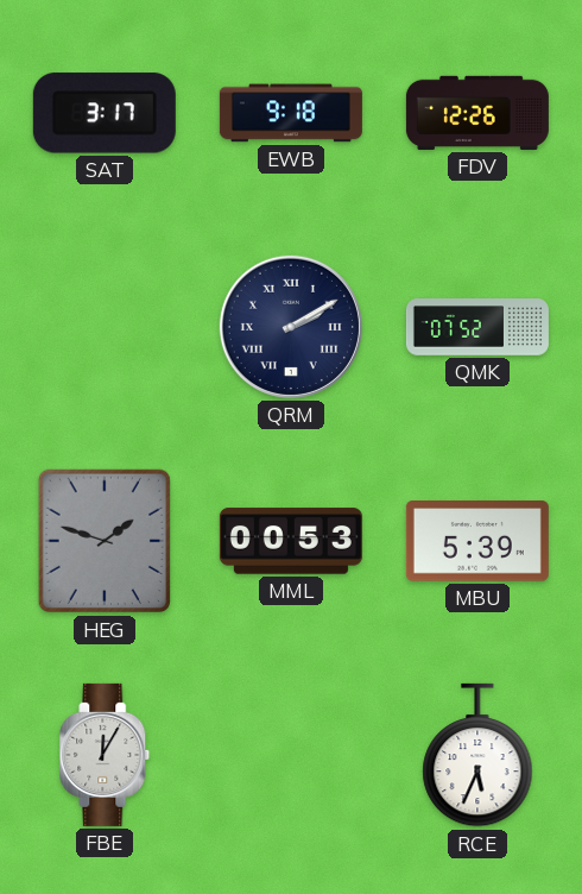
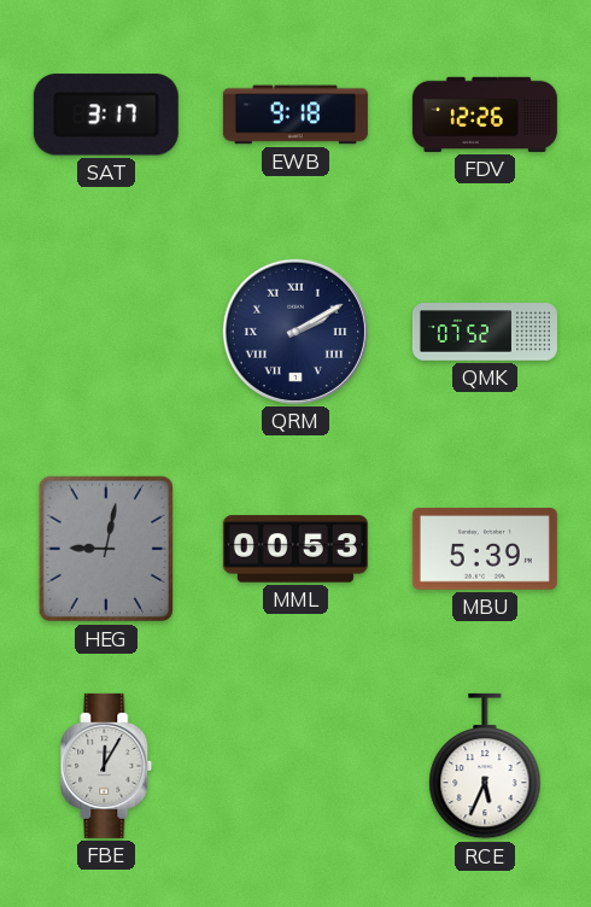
HEG: 1:48 -> 9:02 (105, 549)
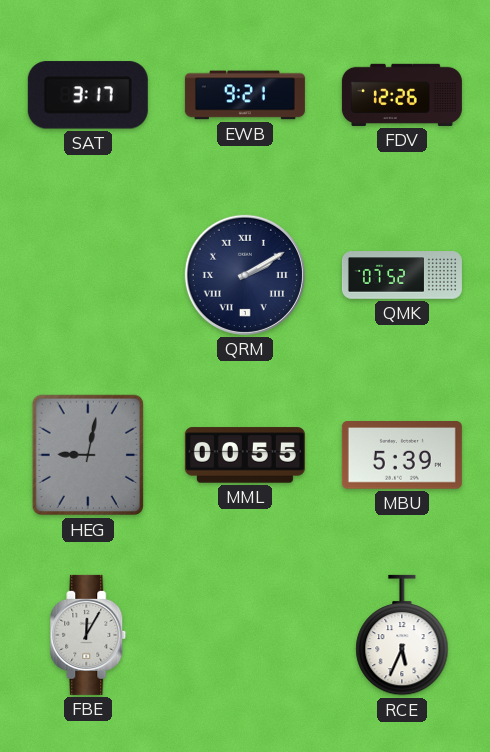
EWB: 9:18 -> 9:21 (245, 95)
MML: 00:53 -> 00:55 (245, 455)
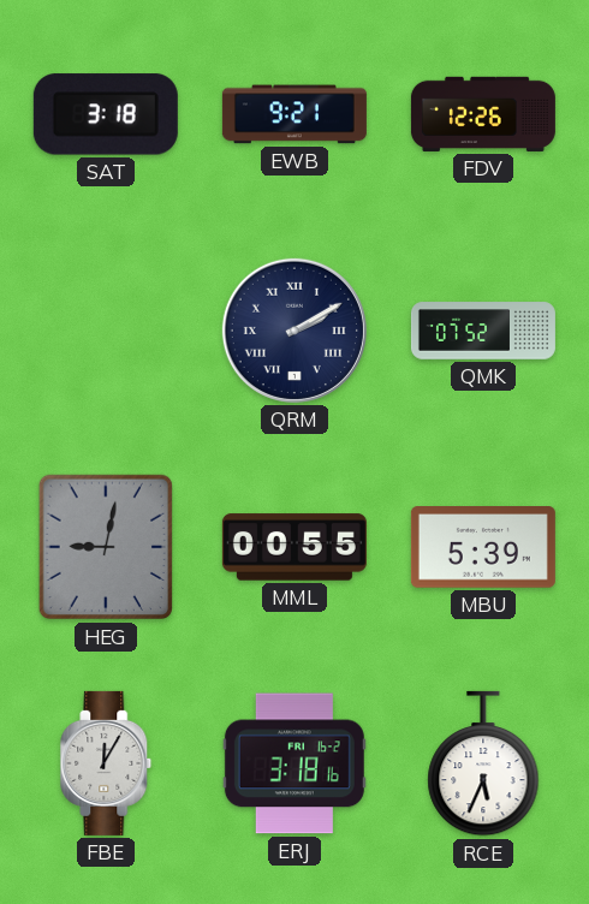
SAT: 3:17 -> 3:18 (106, 114)
ERJ: none -> 3:18 (294, 763)
